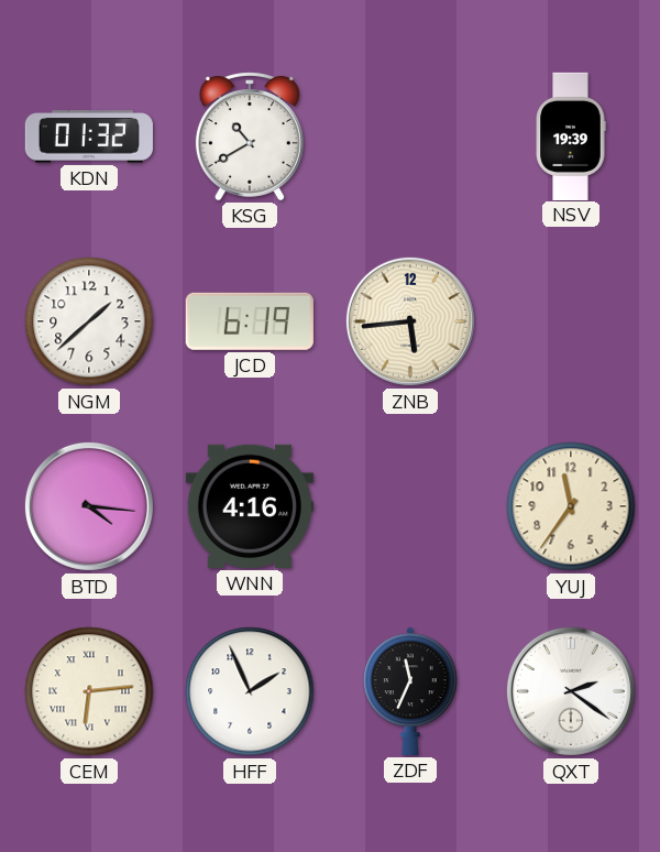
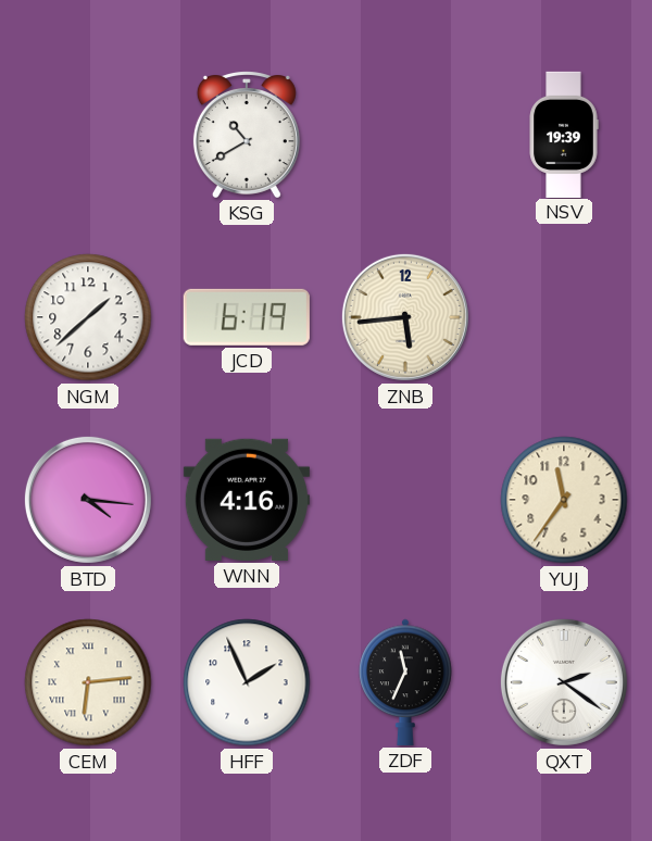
KDN: 01:32 -> none (89, 136)
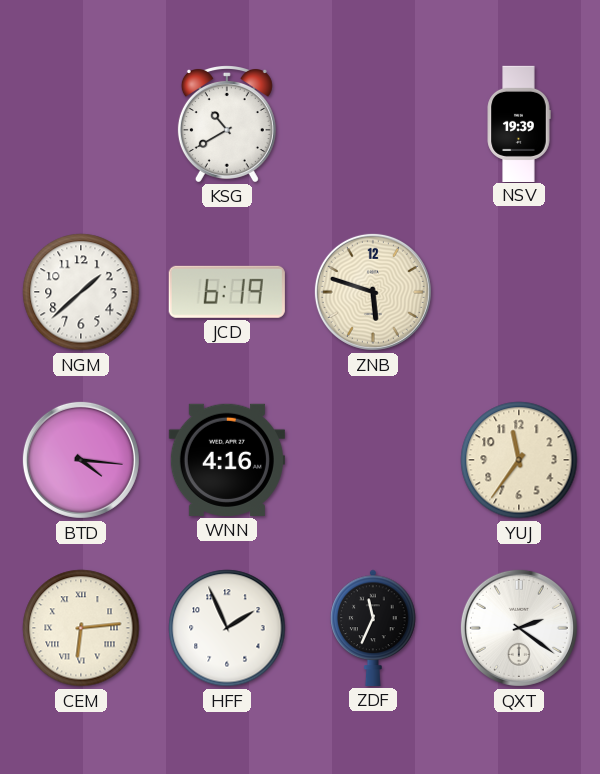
ZNB: 5:44 -> 5:48 (373, 292)
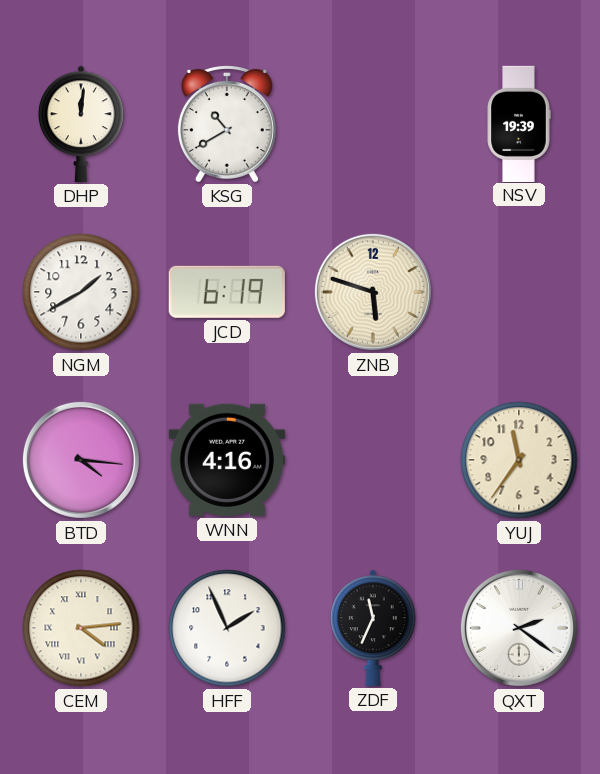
DHP: none -> 12:01 (81, 124)
NGM: 1:38 -> 1:40 (81, 292)
CEM: 6:14 -> 4:14 (81, 628)
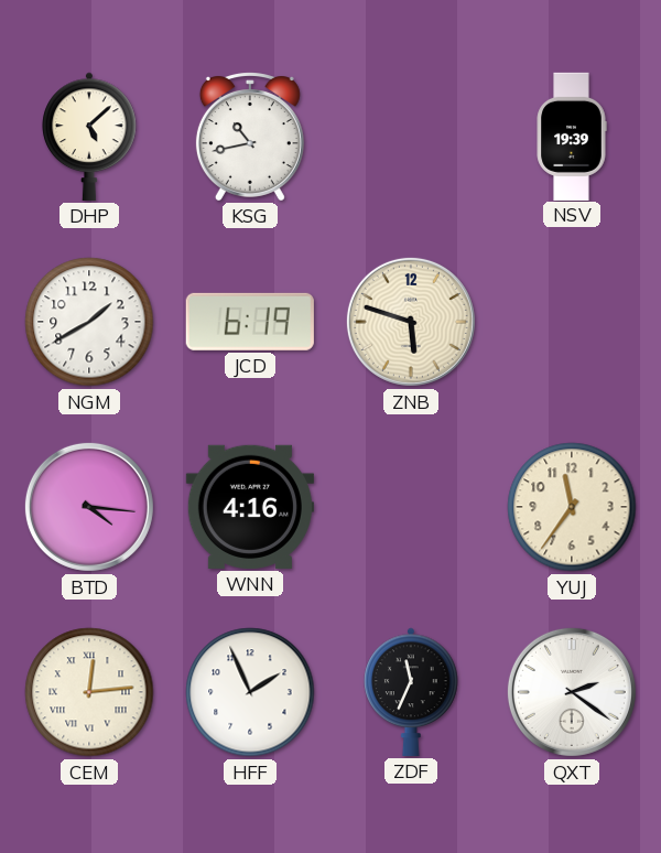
DHP: 12:01 -> 5:08 (89, 137)
KSG: 10:40 -> 10:43 (250, 137)
CEM: 4:14 -> 12:14 (89, 692)
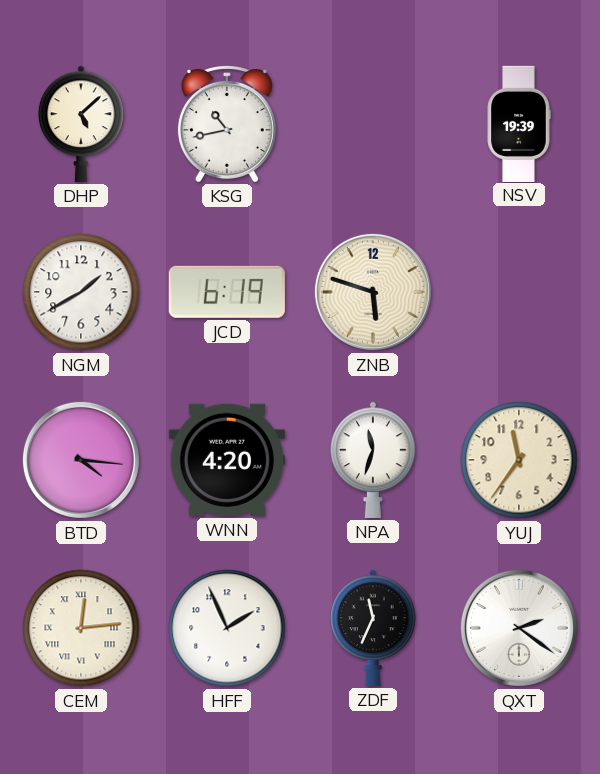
WNN: 4:16 -> 4:20 (227, 460)
NPA: none -> 11:33 (373, 460)
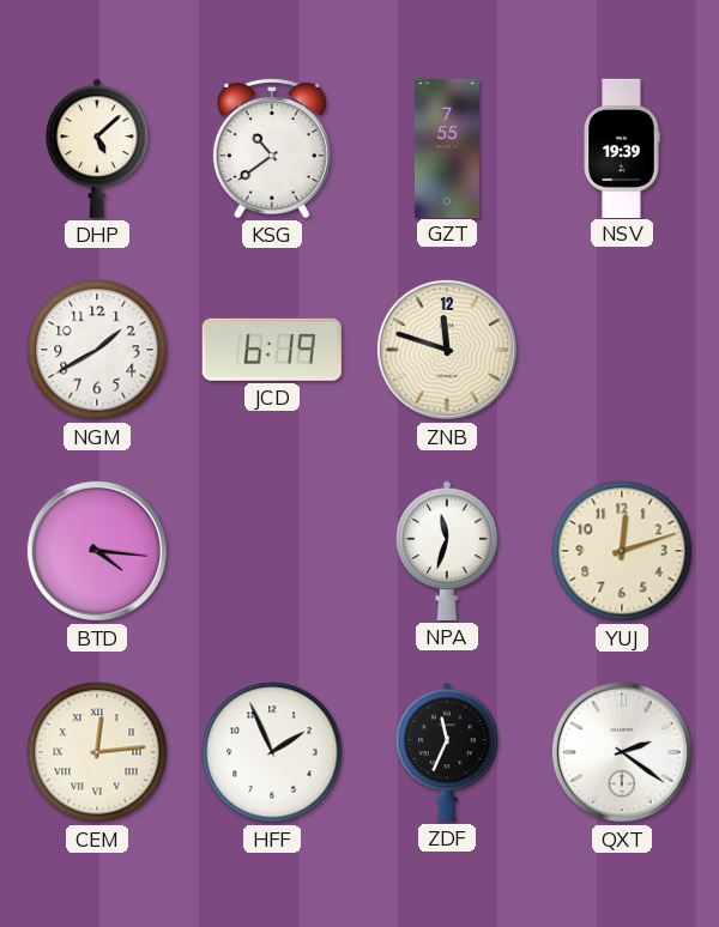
KSG: 10:43 -> 10:39 (272, 149)
GZT: none -> 7:55 (447, 147)
ZNB: 5:48 -> 11:48 (447, 350)
WNN: 4:20 -> none (227, 460)
YUJ: 11:36 -> 12:12 (622, 551)
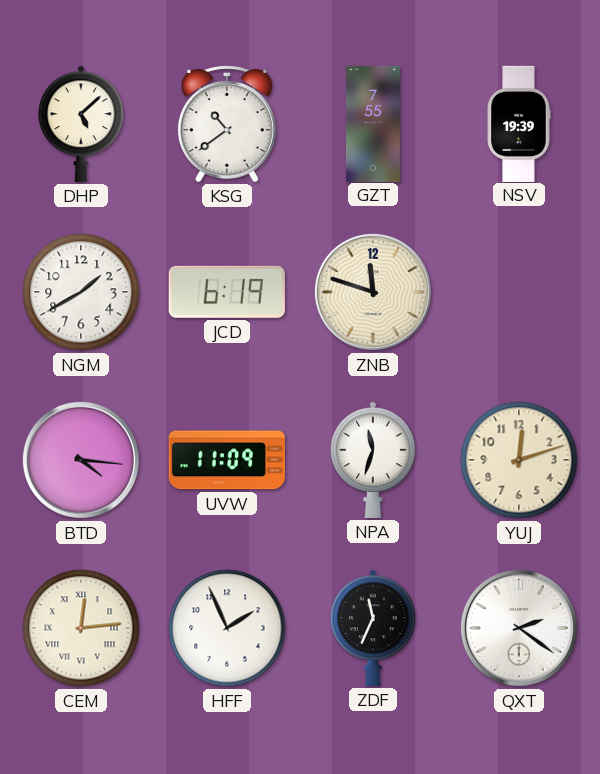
UVW: none -> 11:09 (227, 460)
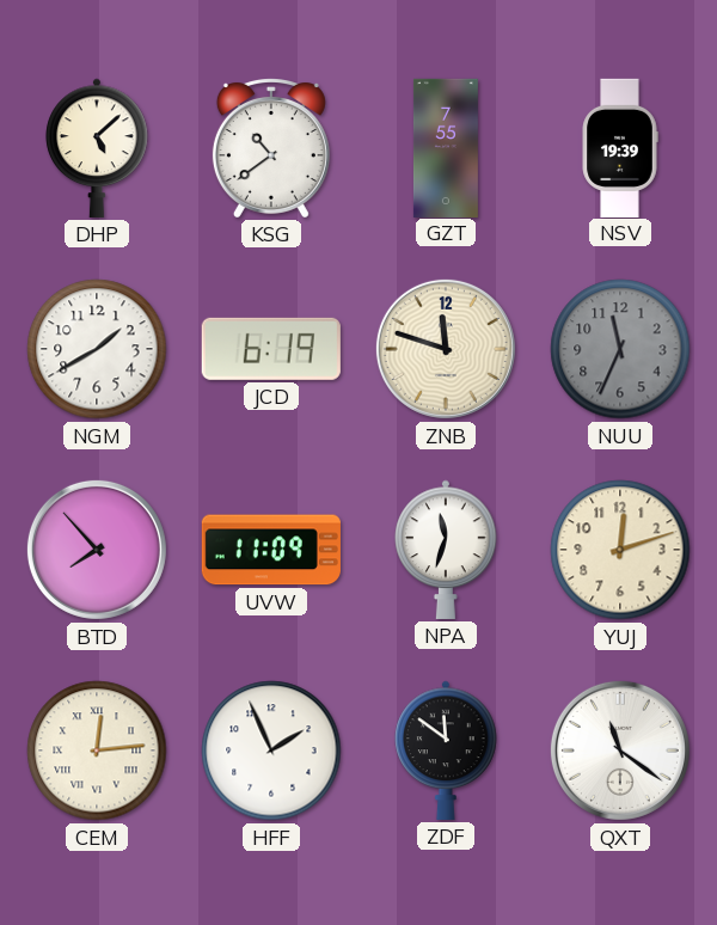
NUU: none -> 11:34 (620, 349)
BTD: 4:16 -> 7:53 (97, 550)
ZDF: 11:34 -> 11:51 (446, 751)
QXT: 2:21 -> 11:21 (620, 751)
